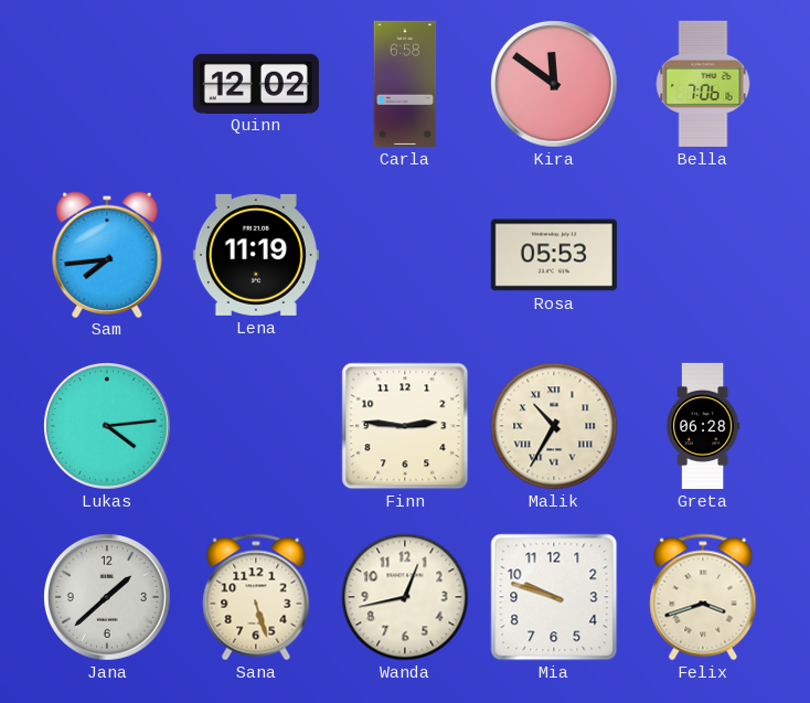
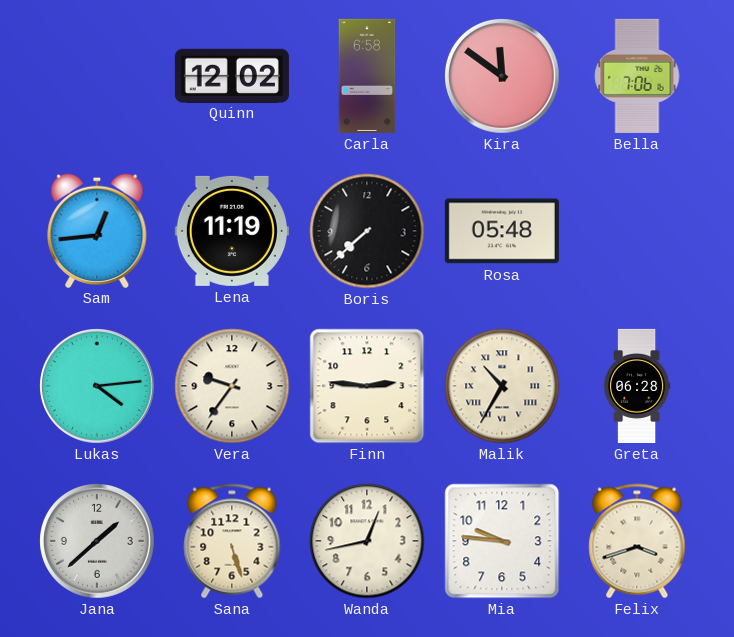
Sam: 7:44 -> 12:44 (97, 230)
Boris: none -> 7:38 (367, 231)
Rosa: 05:53 -> 05:48 (502, 231)
Vera: none -> 9:36 (232, 386)
Mia: 9:48 -> 9:46 (502, 541)
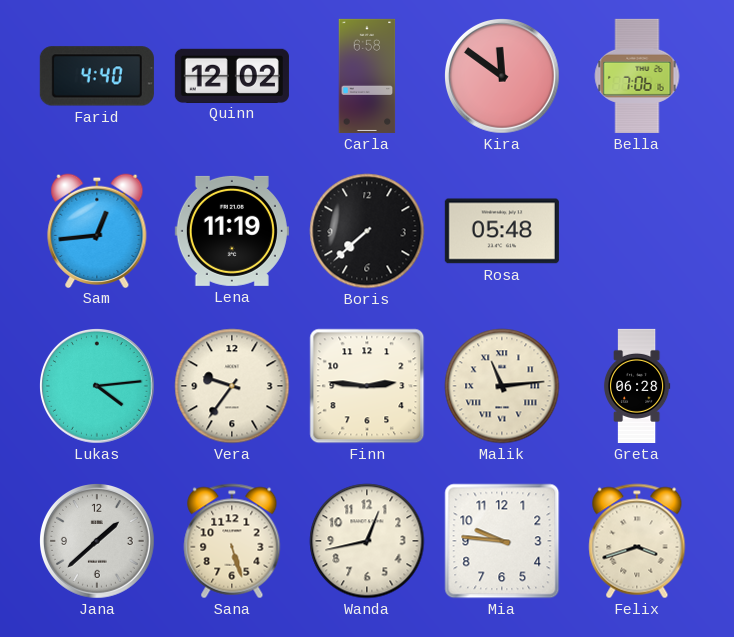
Farid: none -> 4:40 (97, 76)
Malik: 10:35 -> 11:14 (502, 386)
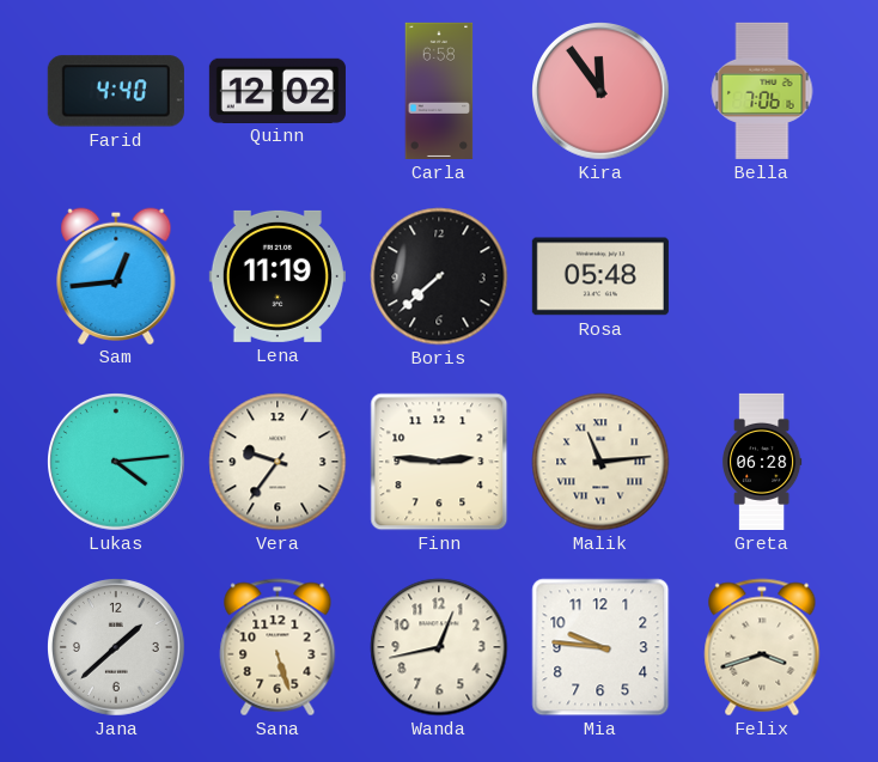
Kira: 11:51 -> 11:54 (602, 92)
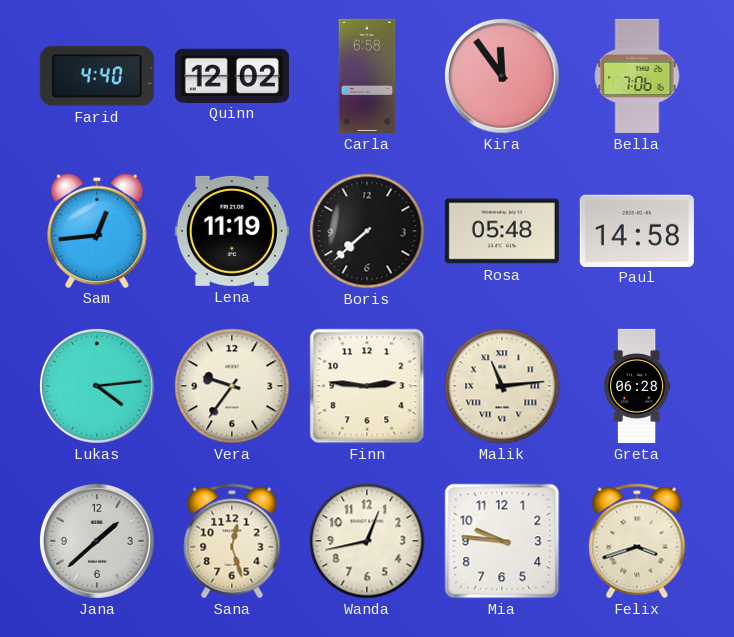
Paul: none -> 14:58 (637, 230)
Sana: 5:27 -> 12:27 (232, 541)
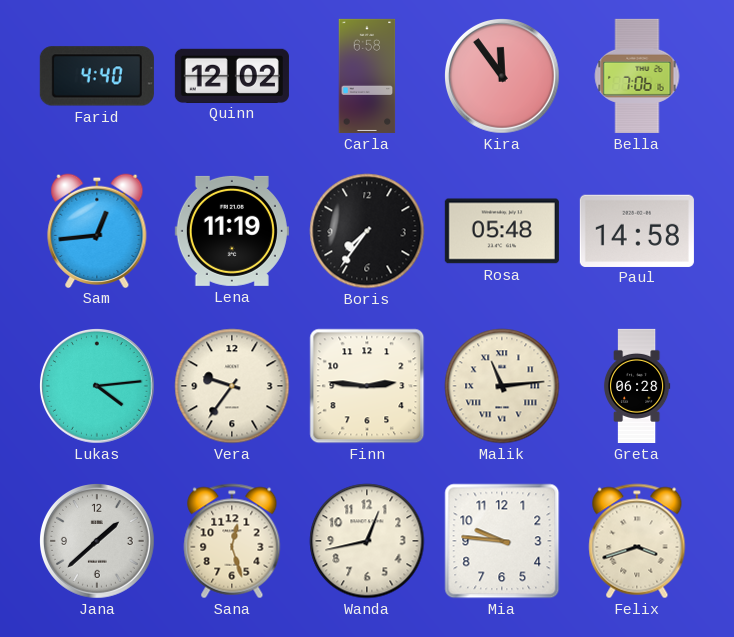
Boris: 7:38 -> 7:36 (367, 231)
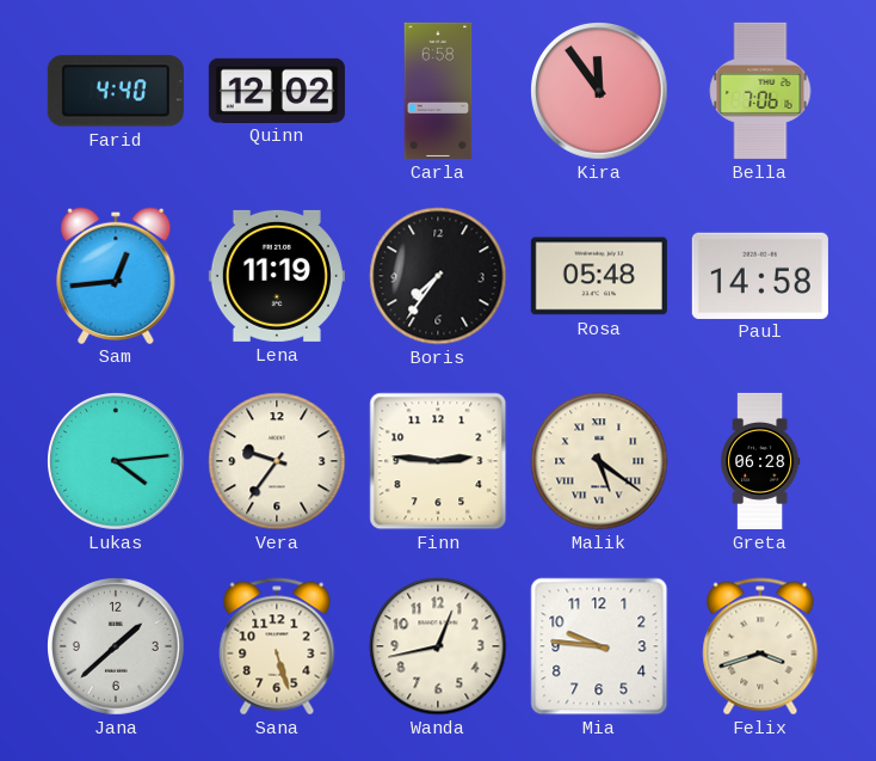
Malik: 11:14 -> 5:21 (599, 461)
Sana: 12:27 -> 5:27 (277, 646)
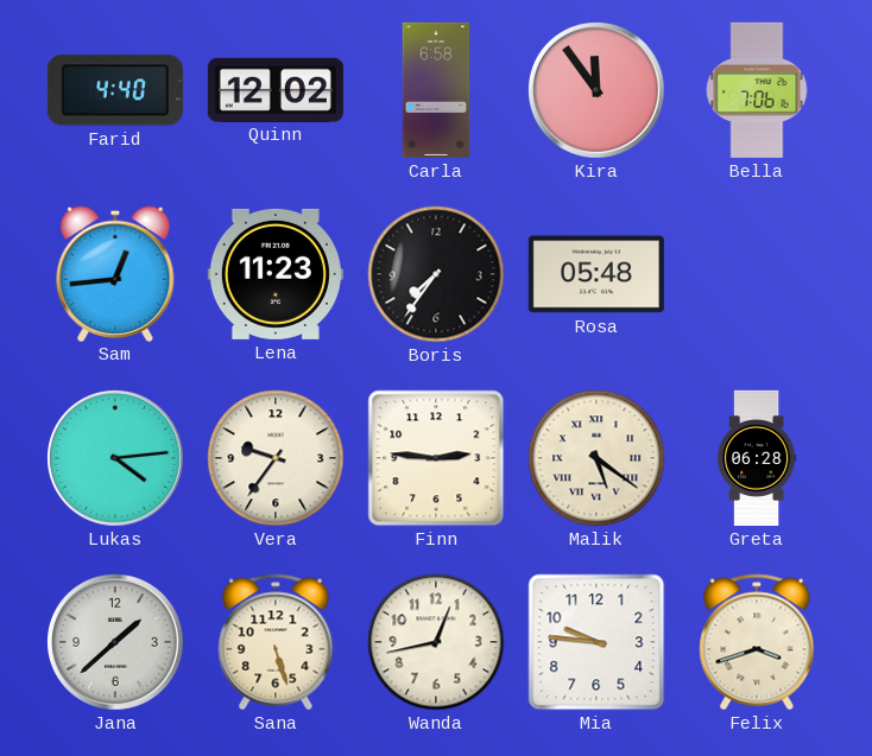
Lena: 11:19 -> 11:23 (276, 274)
Paul: 14:58 -> none (760, 275)
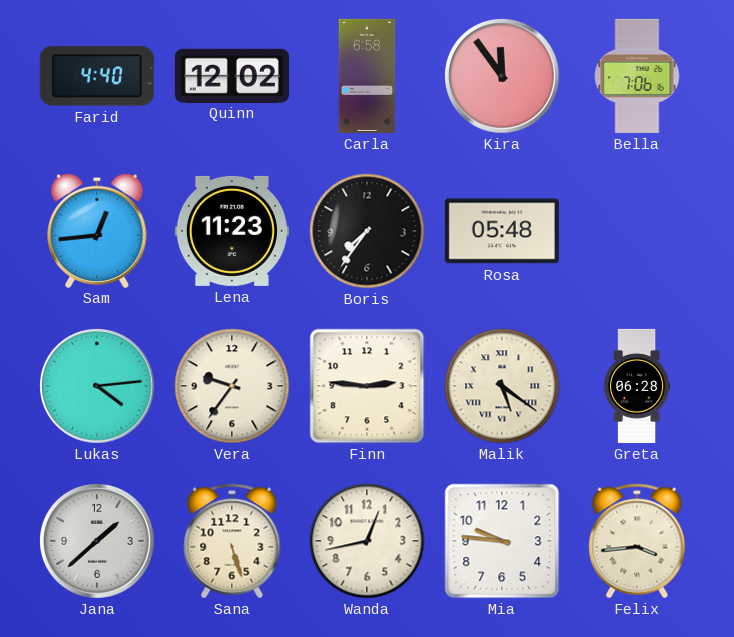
Felix: 3:42 -> 3:44 (637, 541)
